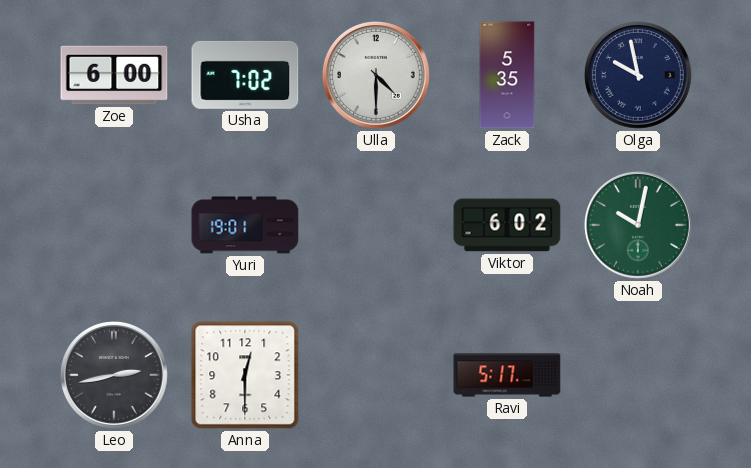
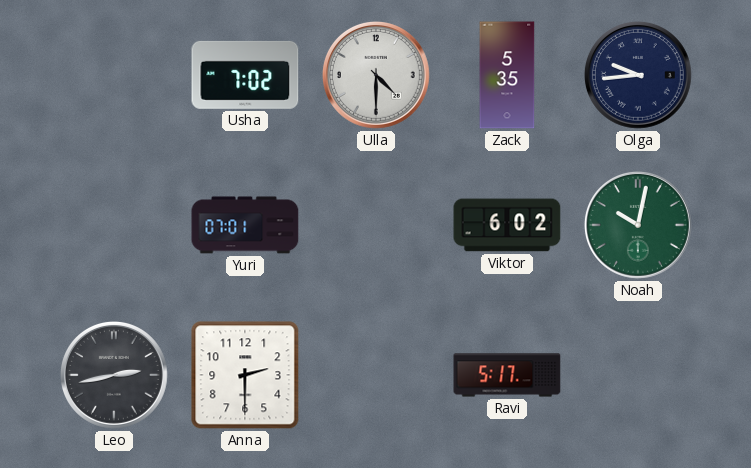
Zoe: 6:00 -> none (114, 75)
Olga: 9:58 -> 9:44 (638, 75)
Yuri: 19:01 -> 07:01 (245, 225)
Anna: 12:30 -> 2:30 (245, 375)
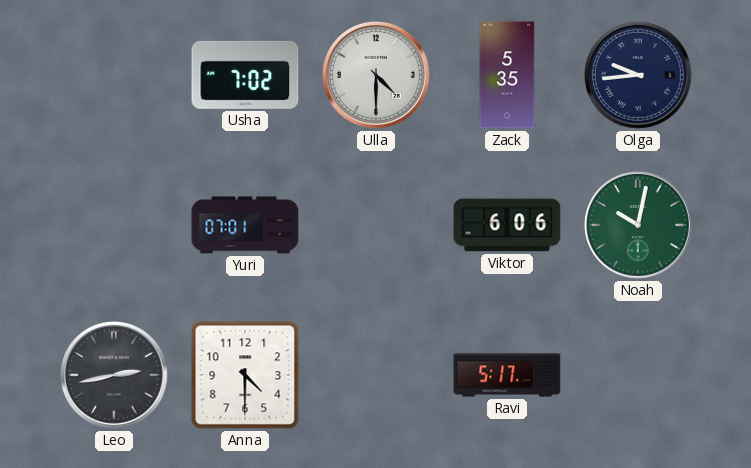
Viktor: 6:02 -> 6:06 (507, 225)
Anna: 2:30 -> 4:30 (245, 375)
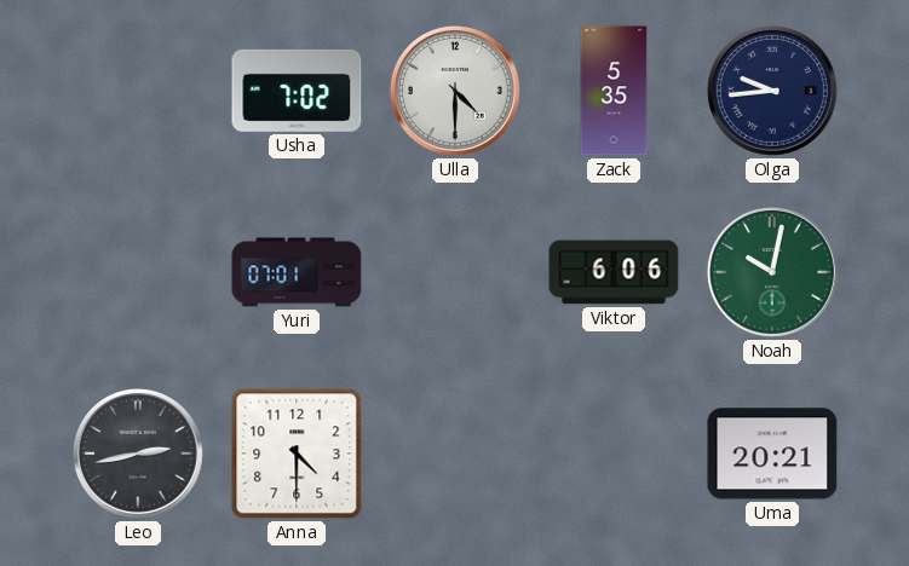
Ravi: 5:17 -> none (507, 375)
Uma: none -> 20:21 (772, 454)
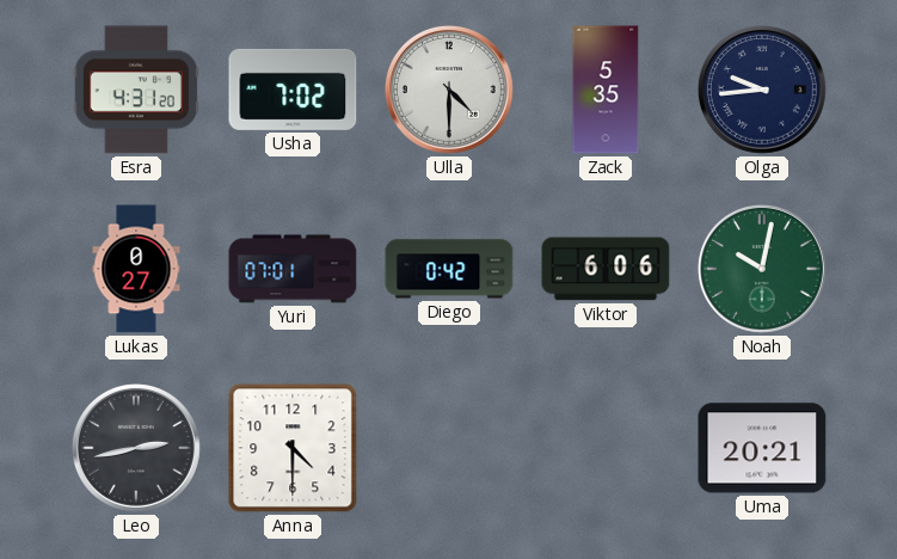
Esra: none -> 4:31 (136, 90)
Lukas: none -> 0:27 (136, 269)
Diego: none -> 0:42 (449, 269)
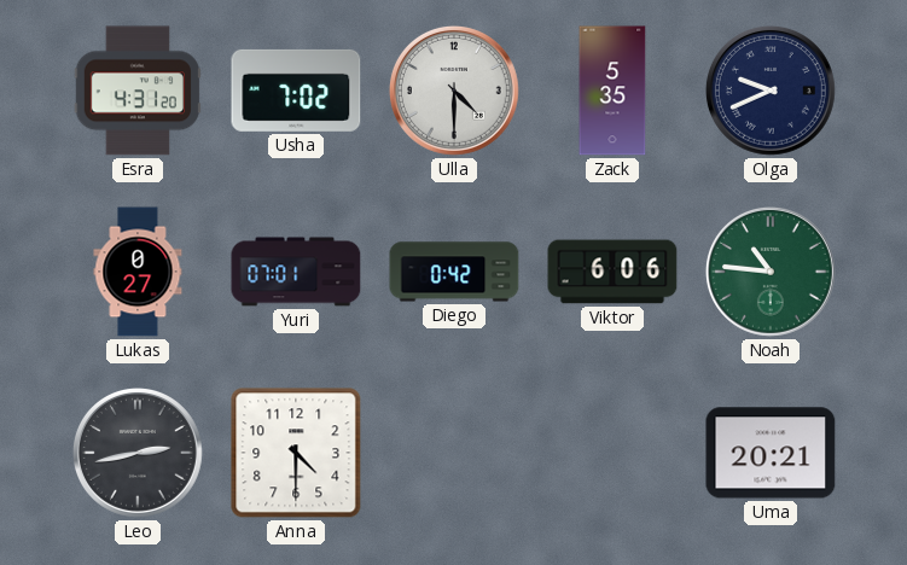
Olga: 9:44 -> 9:41 (771, 91)
Noah: 10:02 -> 10:46 (771, 272)
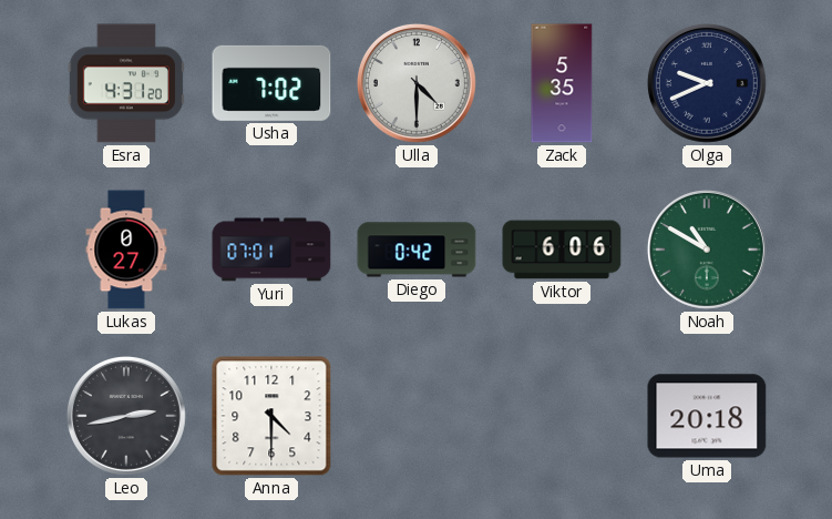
Noah: 10:46 -> 10:50 (707, 250)
Uma: 20:21 -> 20:18 (707, 416)
